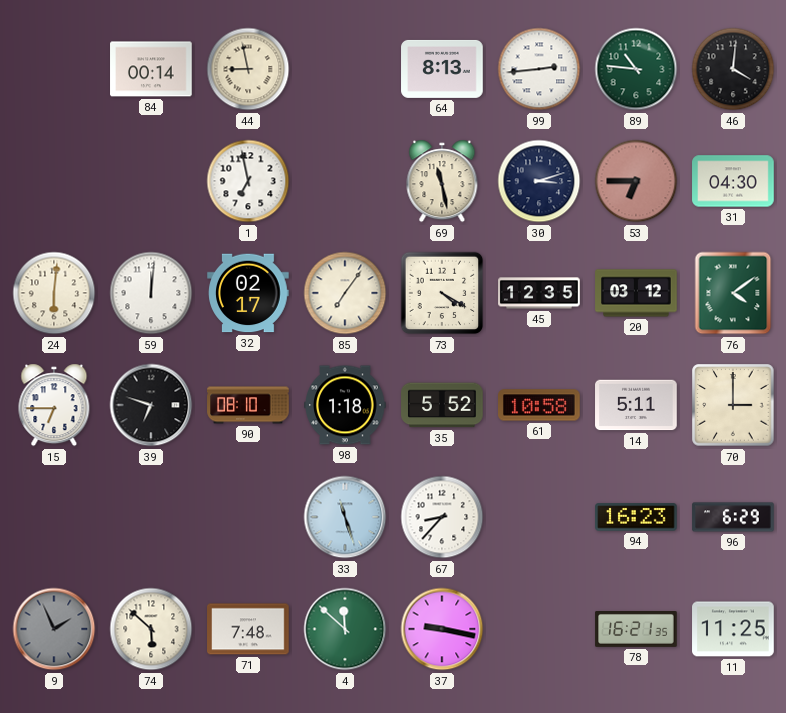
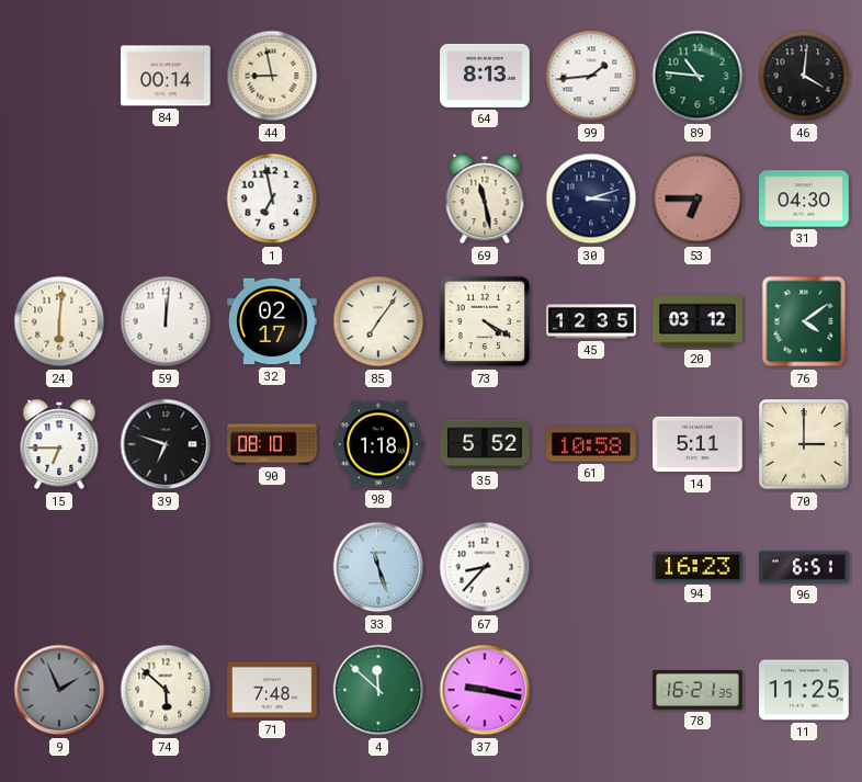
99: 2:44 -> 1:44 (591, 76)
96: 6:29 -> 6:51 (804, 567)
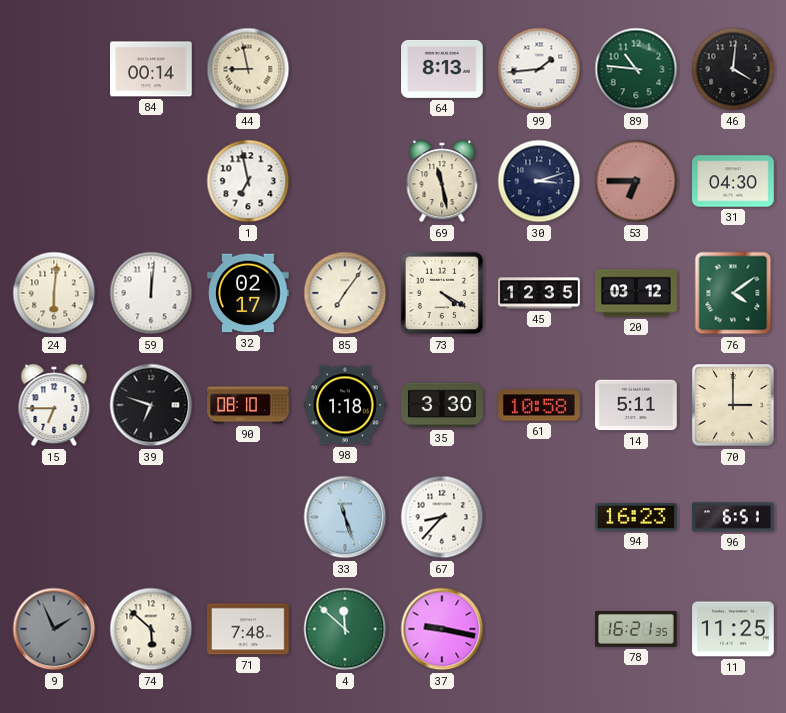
35: 5:52 -> 3:30 (442, 405)
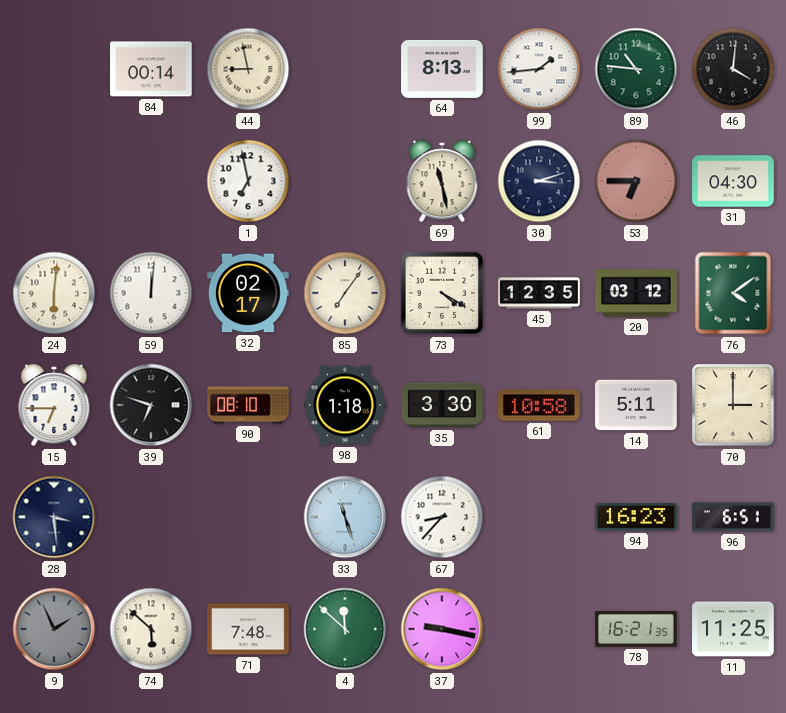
28: none -> 3:29 (54, 517)
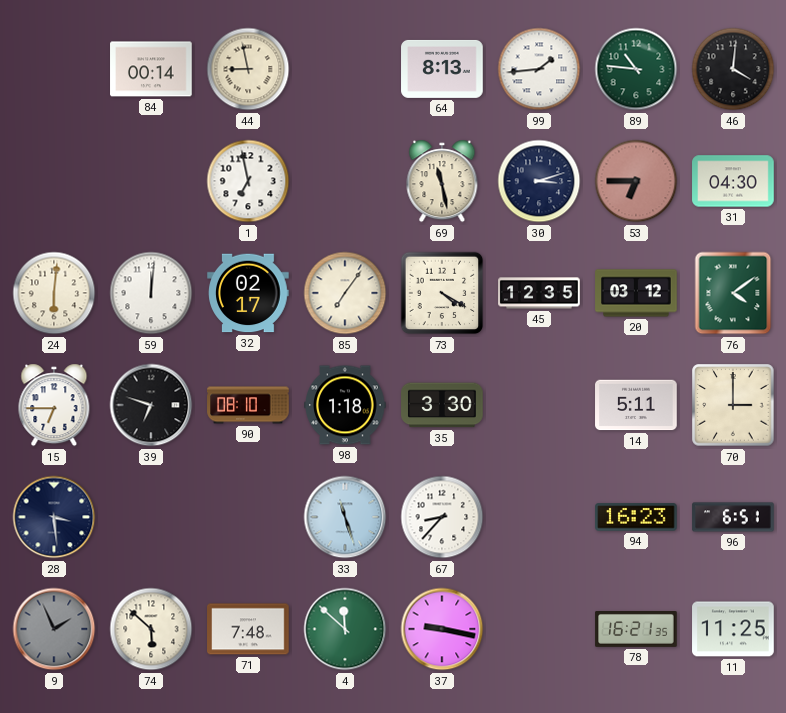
61: 10:58 -> none (539, 405)
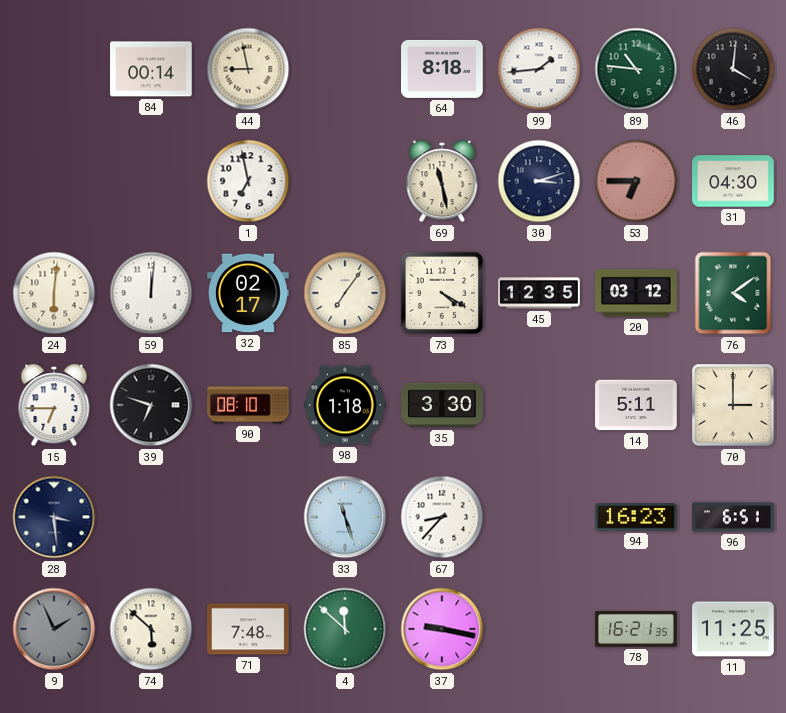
64: 8:13 -> 8:18 (442, 69)
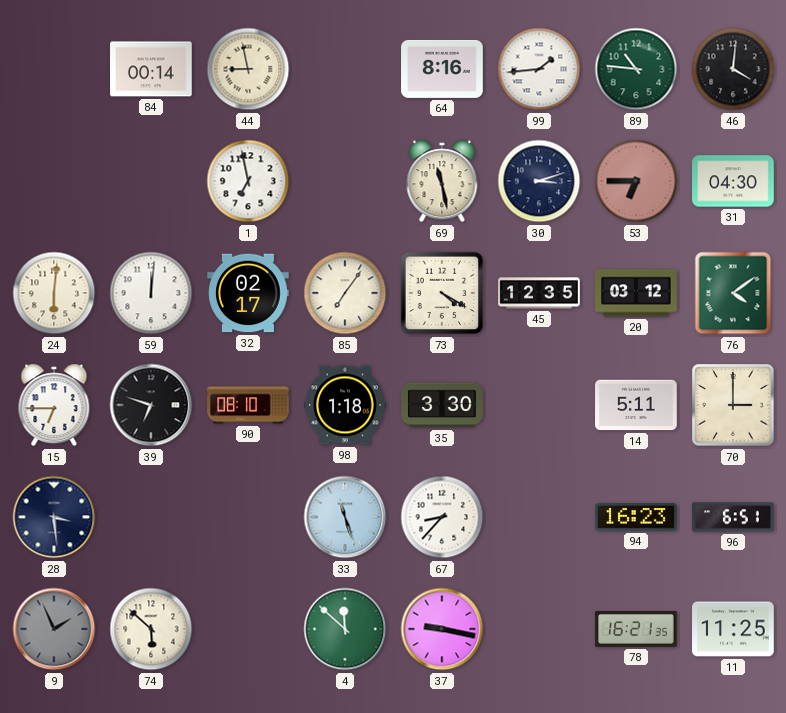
64: 8:18 -> 8:16 (442, 69)
71: 7:48 -> none (248, 629)
